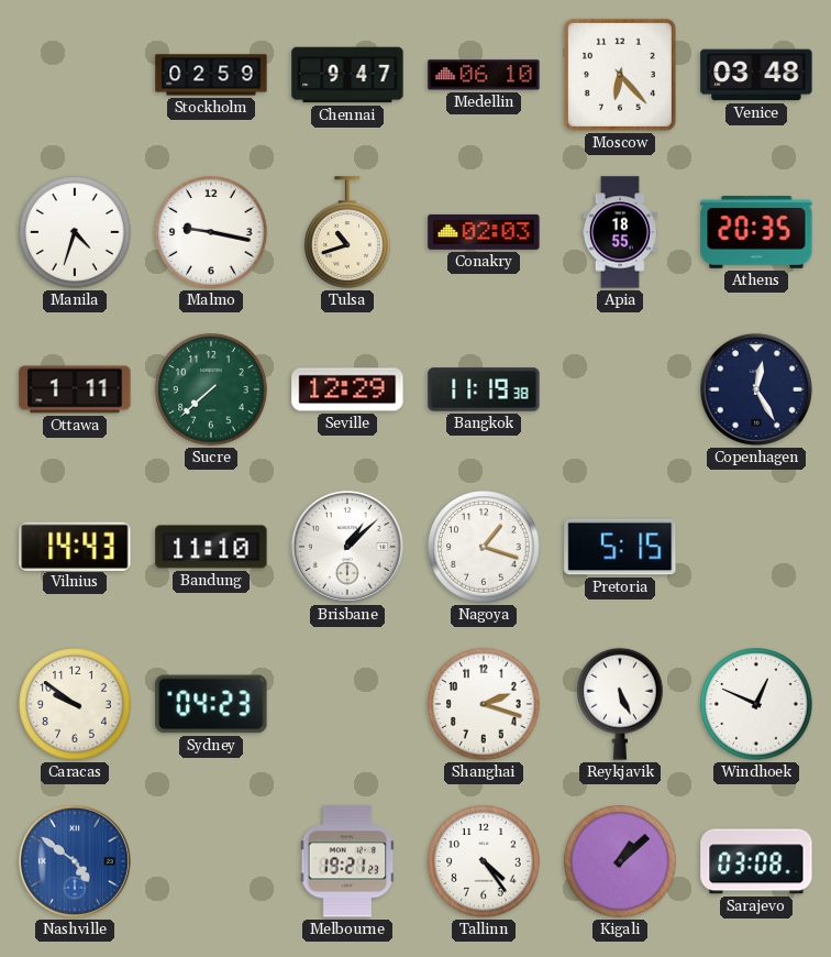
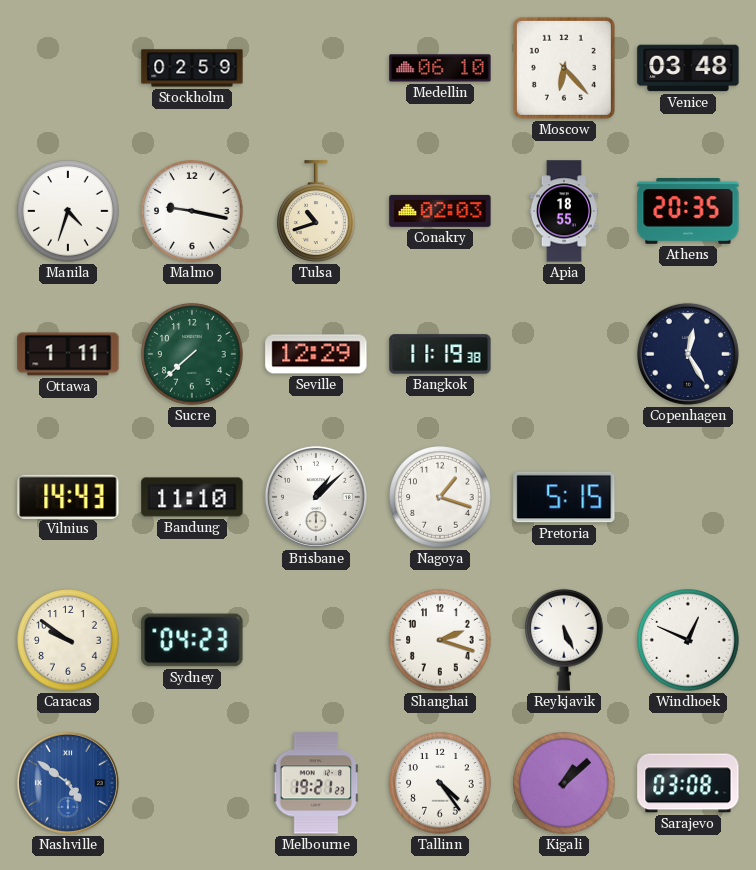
Chennai: 9:47 -> none (347, 75)
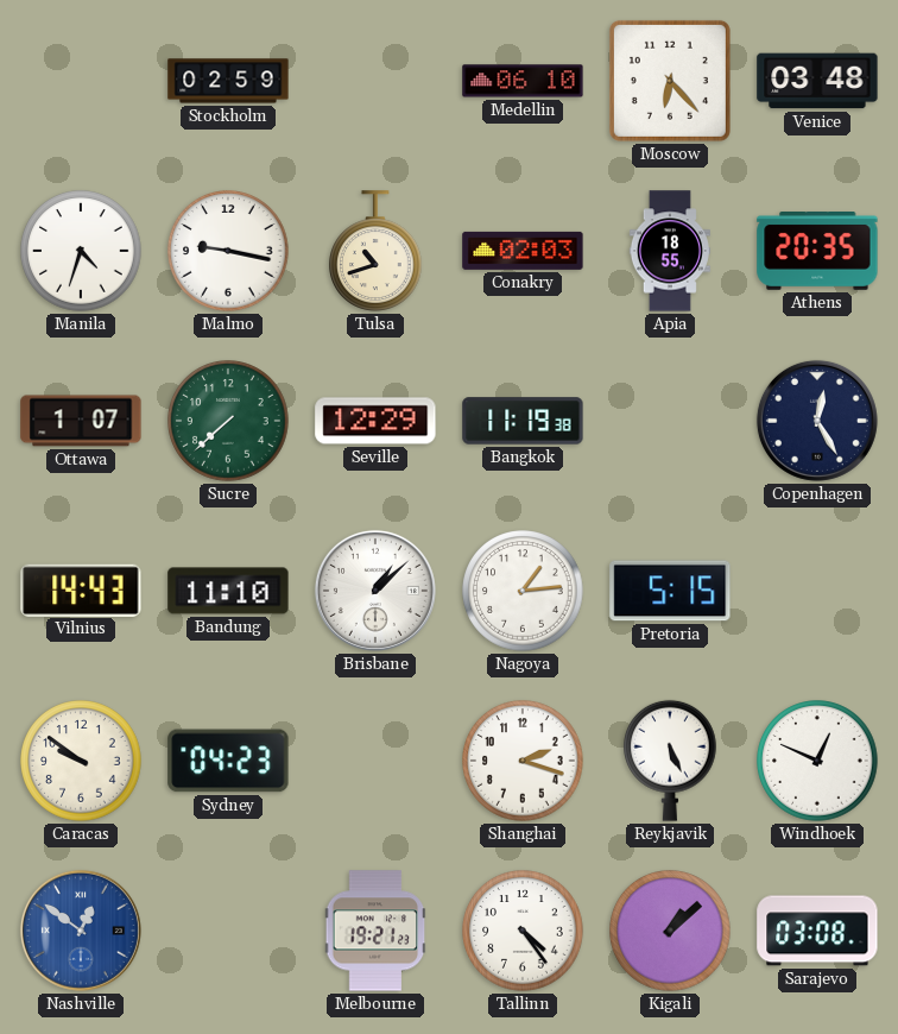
Ottawa: 1:11 -> 1:07 (81, 421)
Nagoya: 1:18 -> 1:14 (523, 591)
Nashville: 4:51 -> 12:51 (81, 931)
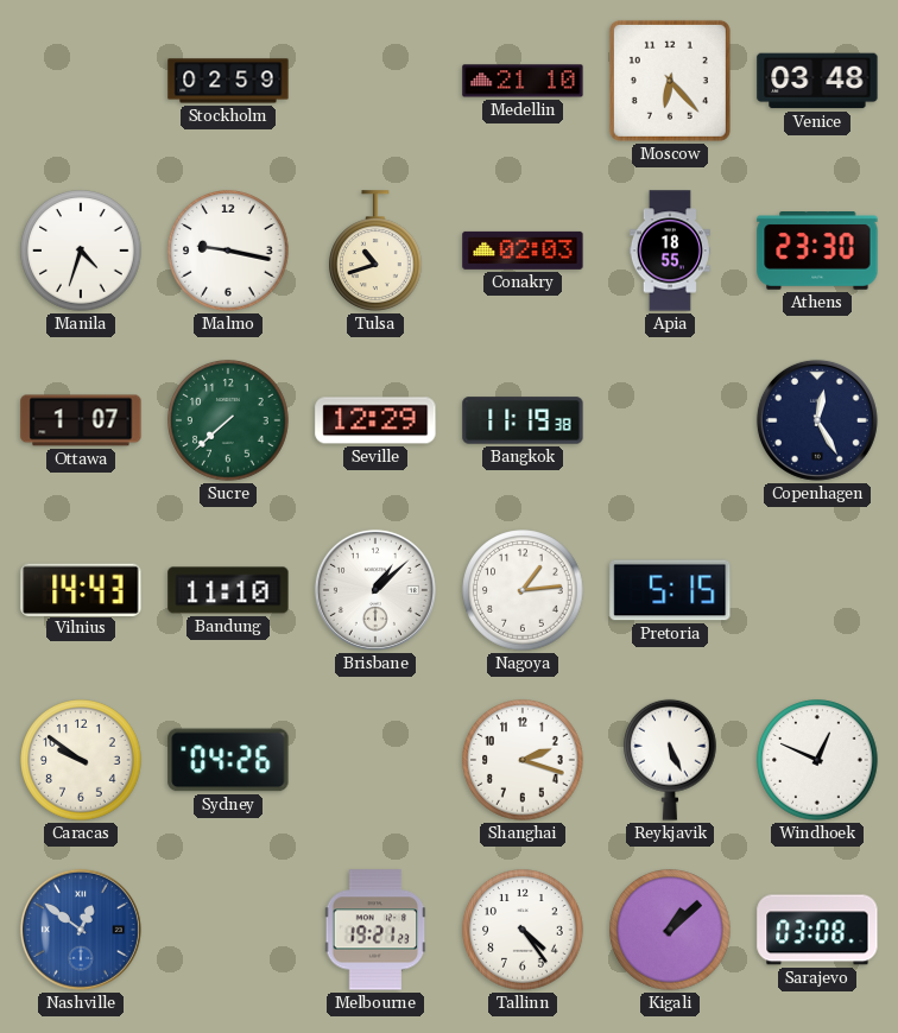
Medellin: 06:10 -> 21:10 (523, 81)
Athens: 20:35 -> 23:30 (817, 252)
Sydney: 04:23 -> 04:26 (228, 760)
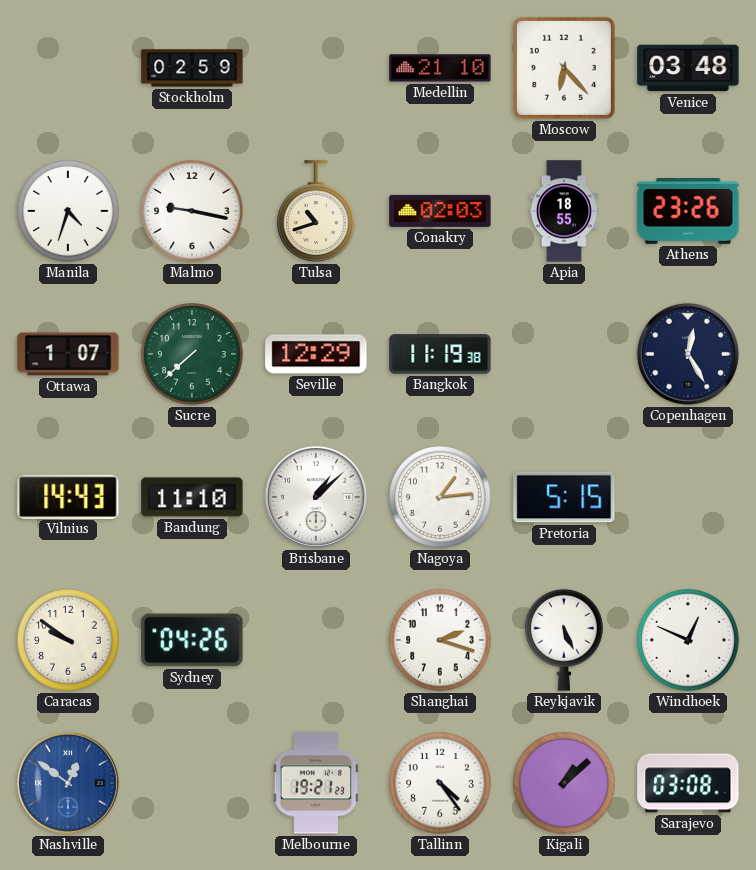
Athens: 23:30 -> 23:26 (688, 212)
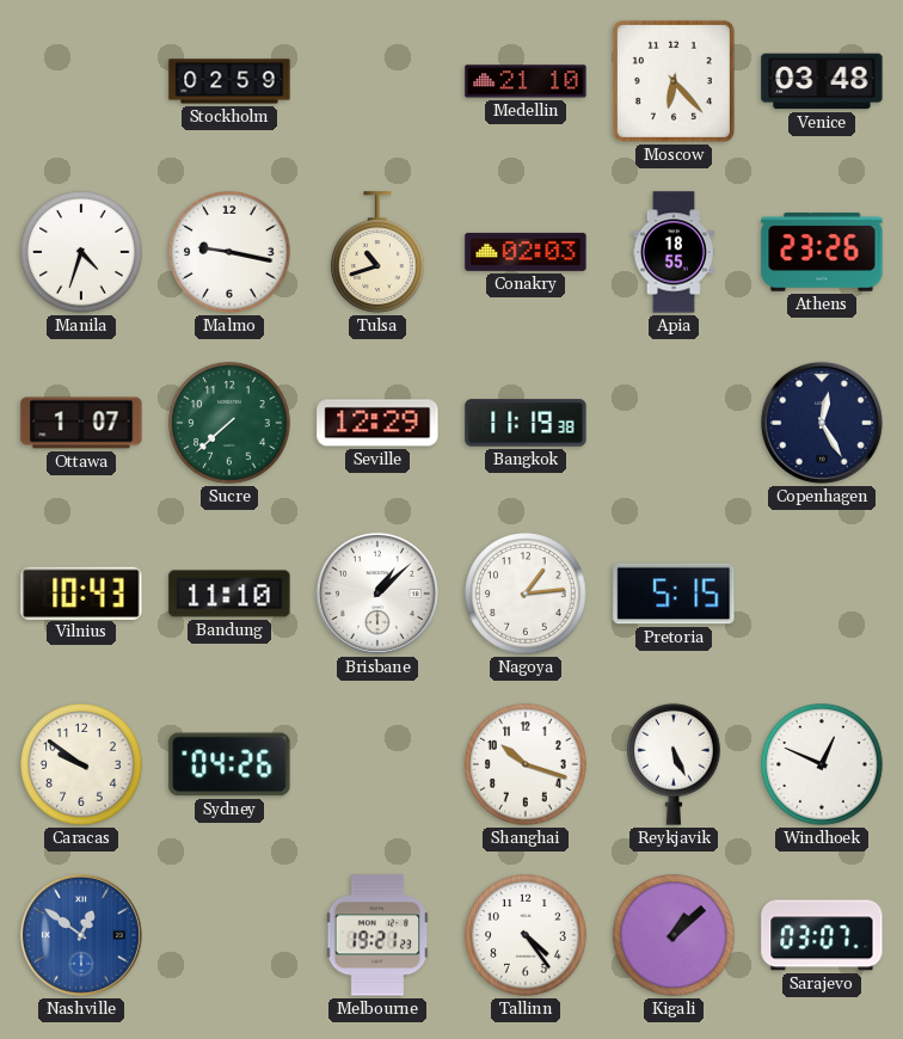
Vilnius: 14:43 -> 10:43 (81, 592)
Shanghai: 2:18 -> 10:18 (526, 764)
Sarajevo: 03:08 -> 03:07 (822, 935)
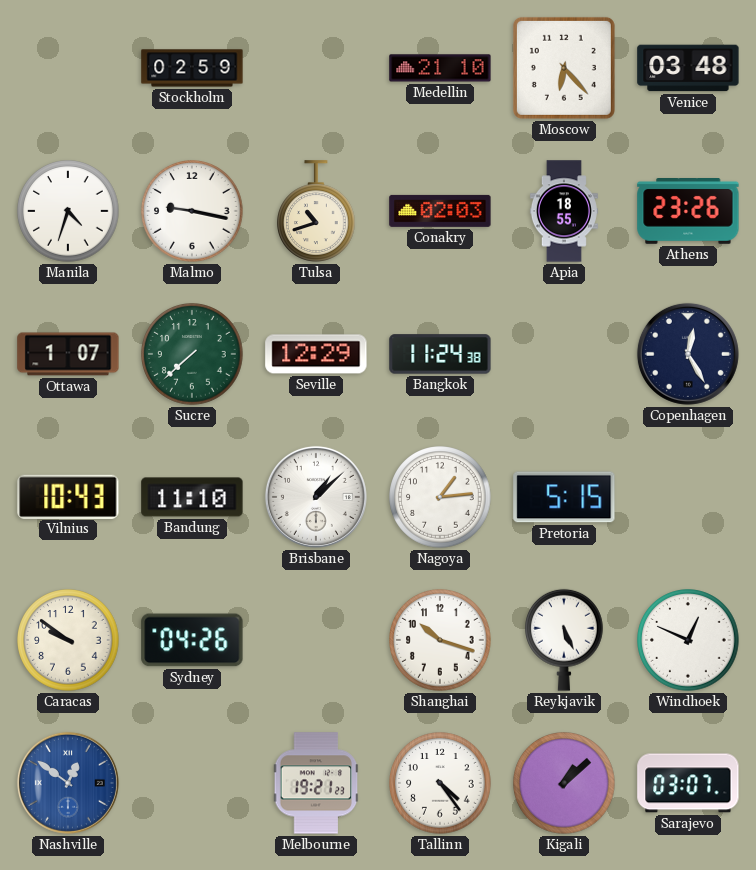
Bangkok: 11:19 -> 11:24 (440, 354)
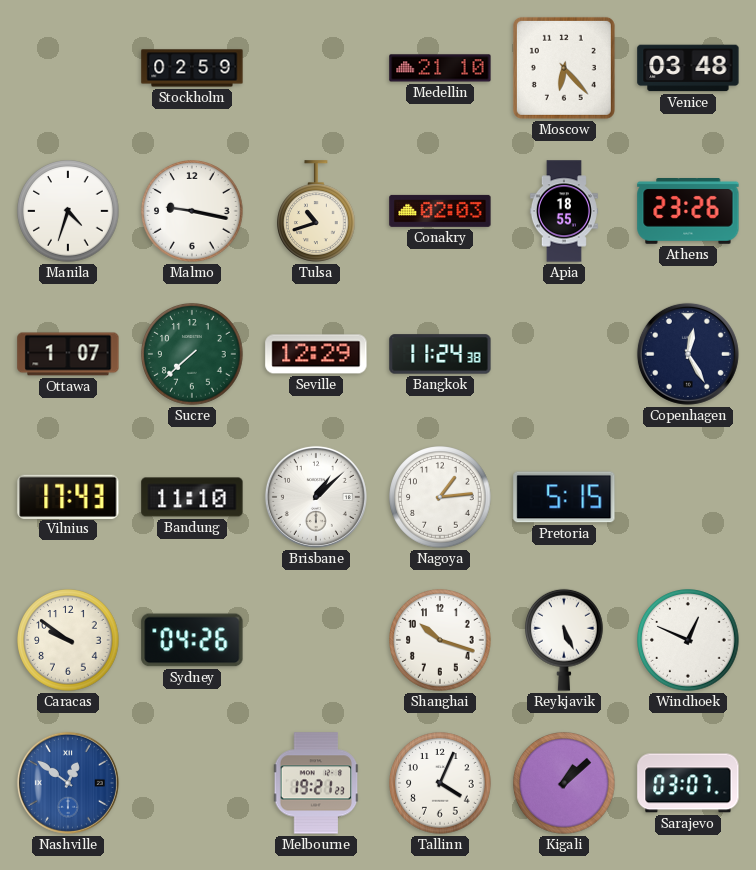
Vilnius: 10:43 -> 17:43 (68, 496)
Tallinn: 4:24 -> 4:04 (440, 783)
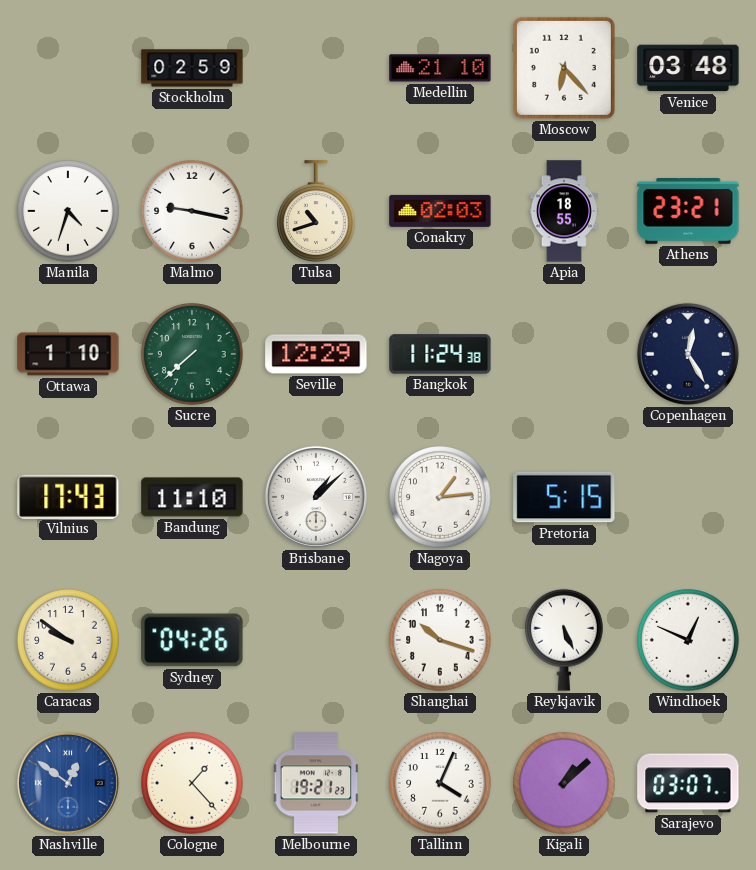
Athens: 23:26 -> 23:21 (688, 212)
Ottawa: 1:07 -> 1:10 (68, 354)
Cologne: none -> 1:23 (192, 783)
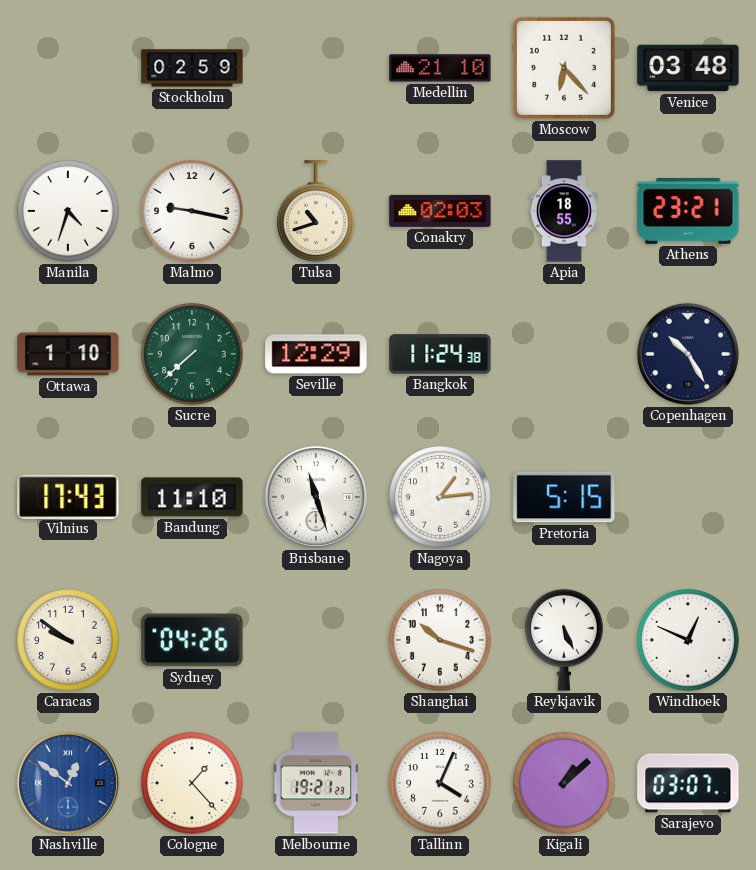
Copenhagen: 12:25 -> 10:25 (688, 354)
Brisbane: 1:08 -> 11:27 (316, 497)
